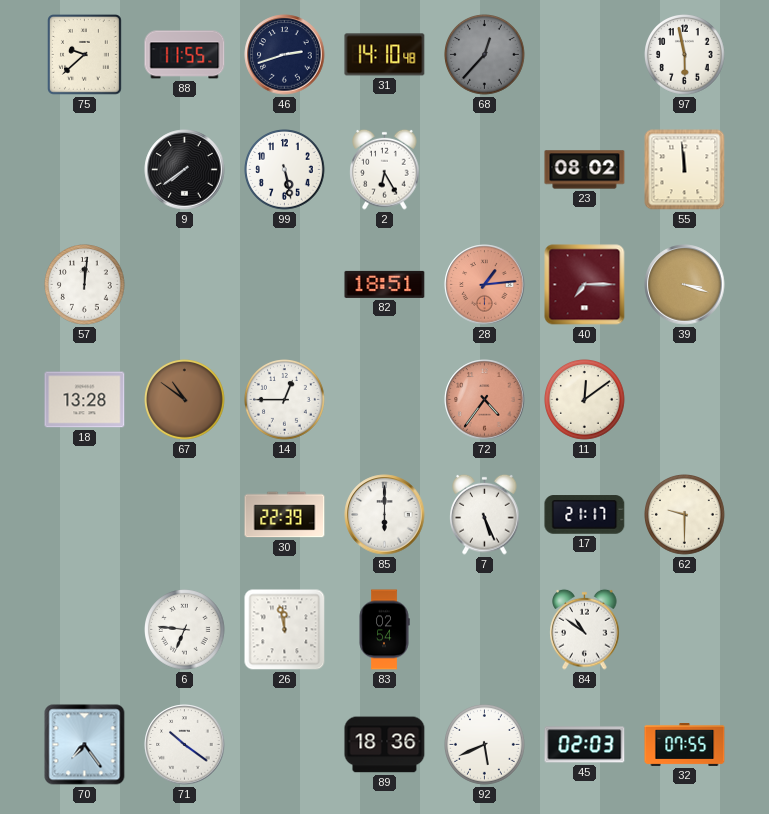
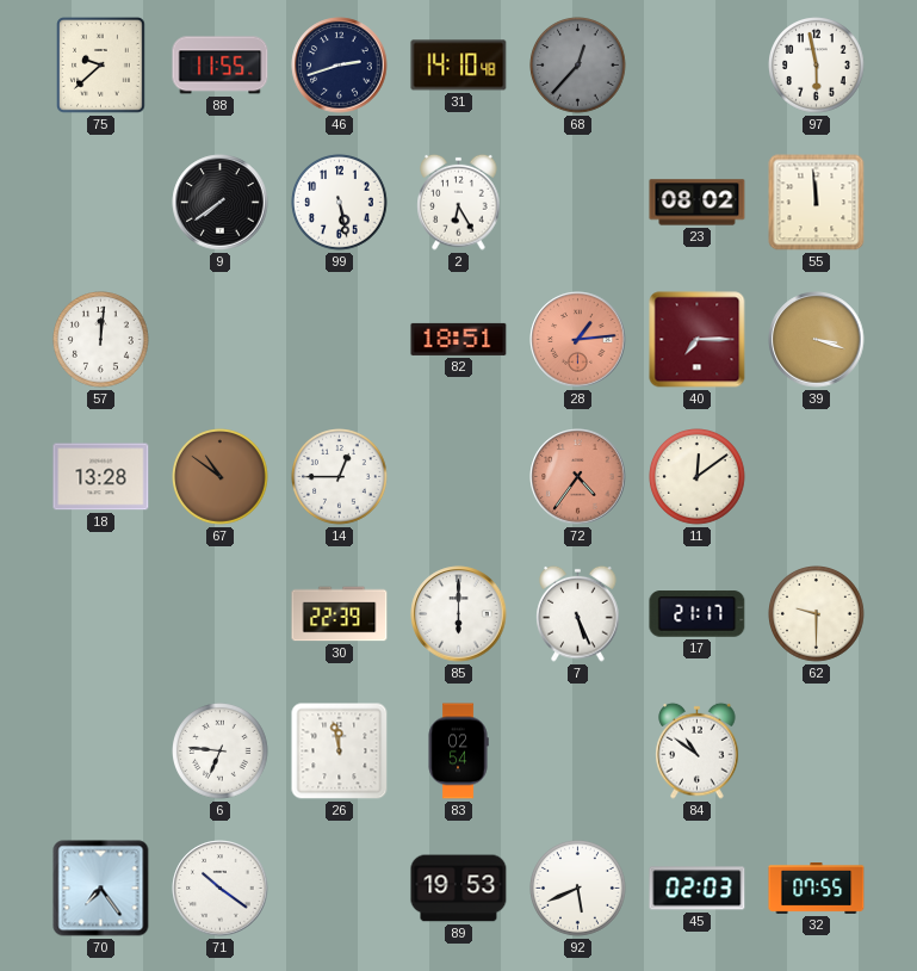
89: 18:36 -> 19:53 (459, 889)
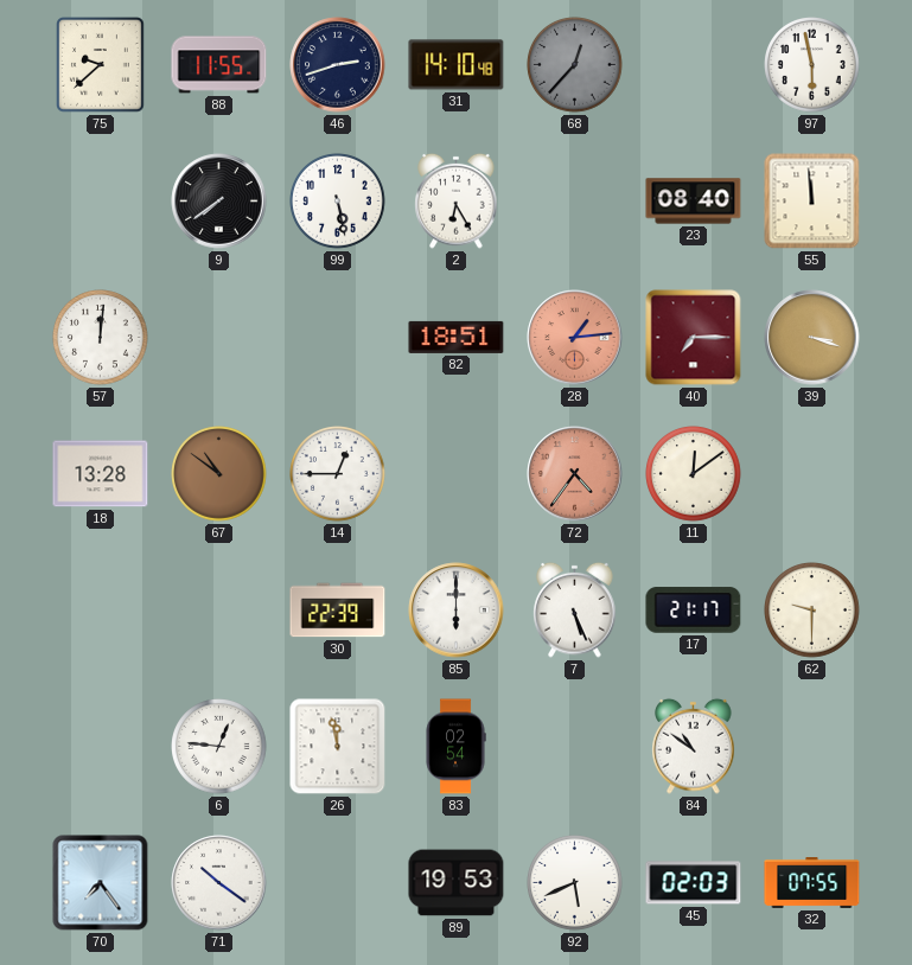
23: 08:02 -> 08:40 (694, 202)
6: 6:46 -> 12:46 (219, 747)
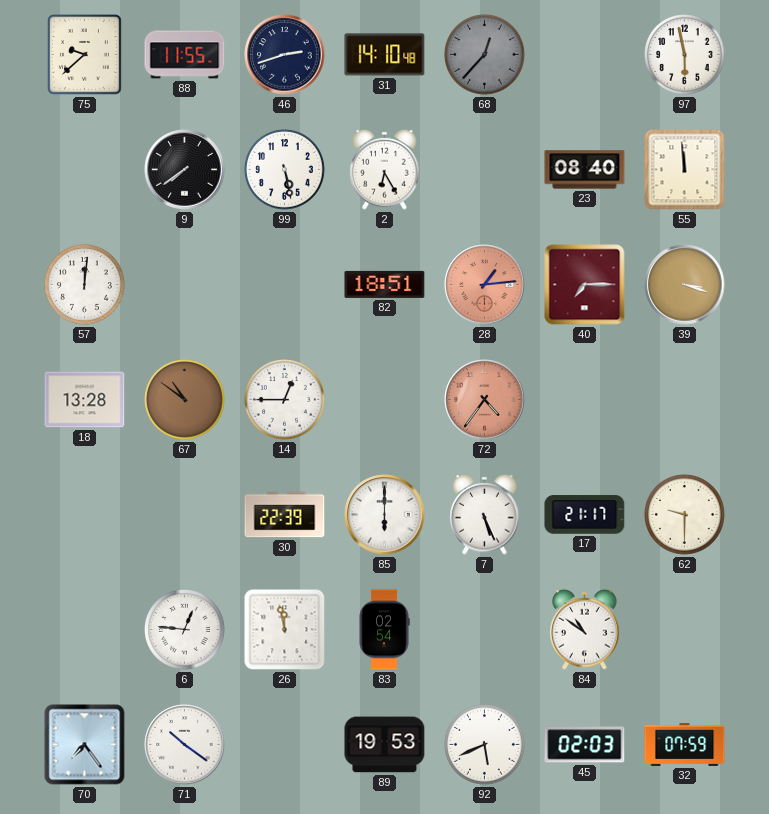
11: 12:09 -> none (694, 474)
32: 07:55 -> 07:59 (685, 745)
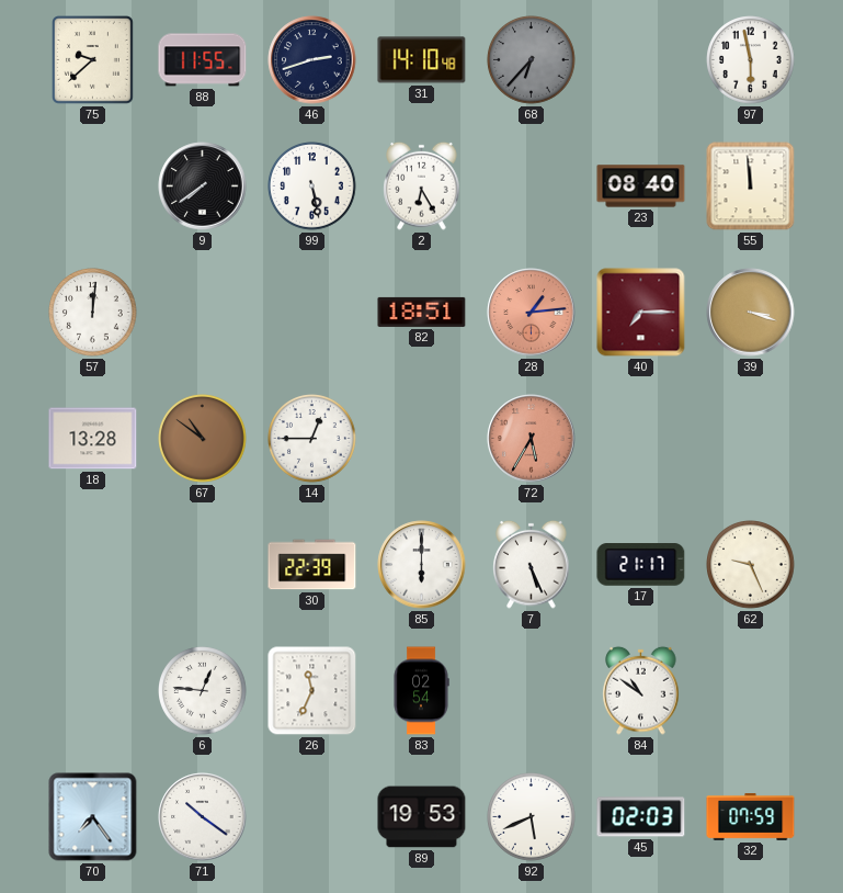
68: 12:37 -> 6:37 (532, 60)
72: 4:36 -> 5:35 (532, 439)
62: 9:30 -> 9:26 (751, 565)
26: 11:58 -> 11:34 (312, 691)
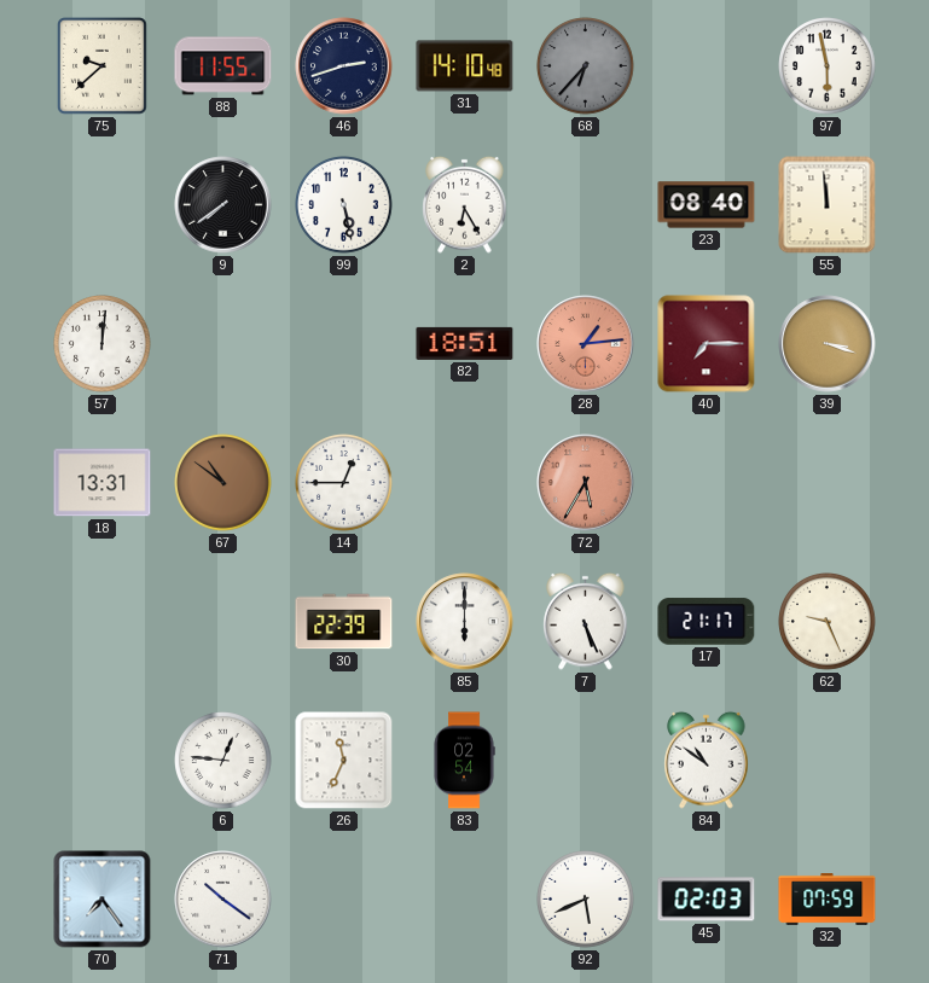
18: 13:28 -> 13:31 (103, 483)
89: 19:53 -> none (422, 817)
